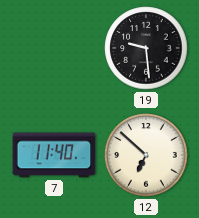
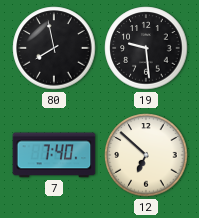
80: none -> 7:58 (54, 48)
7: 11:40 -> 7:40 (54, 155)
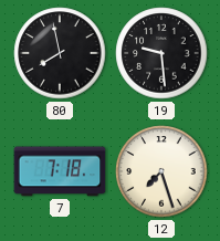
7: 7:40 -> 7:18 (60, 171)
12: 6:52 -> 7:27 (161, 171)
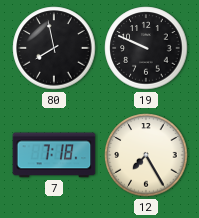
19: 9:29 -> 9:49 (146, 48)
12: 7:27 -> 7:25 (146, 155)
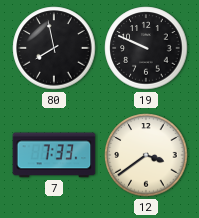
7: 7:18 -> 7:33 (54, 155)
12: 7:25 -> 3:39 (146, 155)
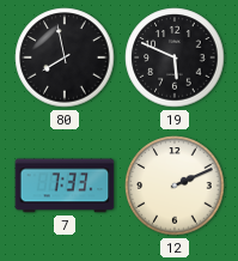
19: 9:49 -> 5:49 (175, 57)
12: 3:39 -> 2:11 (175, 186)
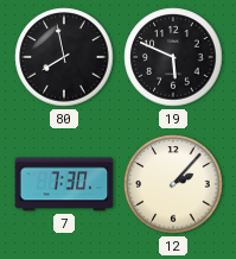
7: 7:33 -> 7:30 (64, 184)
12: 2:11 -> 2:07 (173, 184)
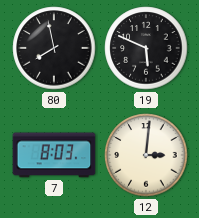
7: 7:30 -> 8:03 (54, 155)
12: 2:07 -> 3:01 (146, 155)
